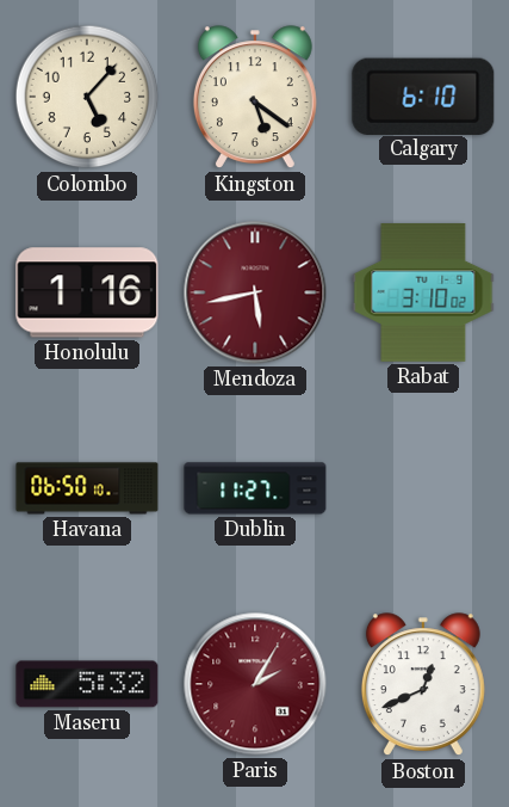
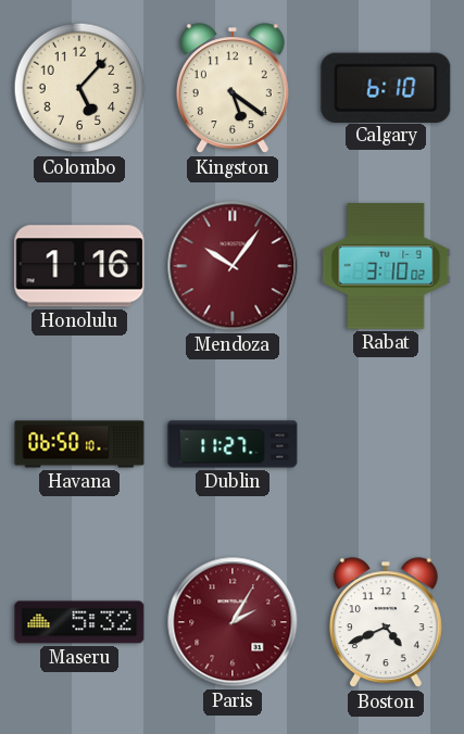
Mendoza: 5:43 -> 10:06 (233, 266)
Boston: 12:41 -> 4:41 (386, 623)
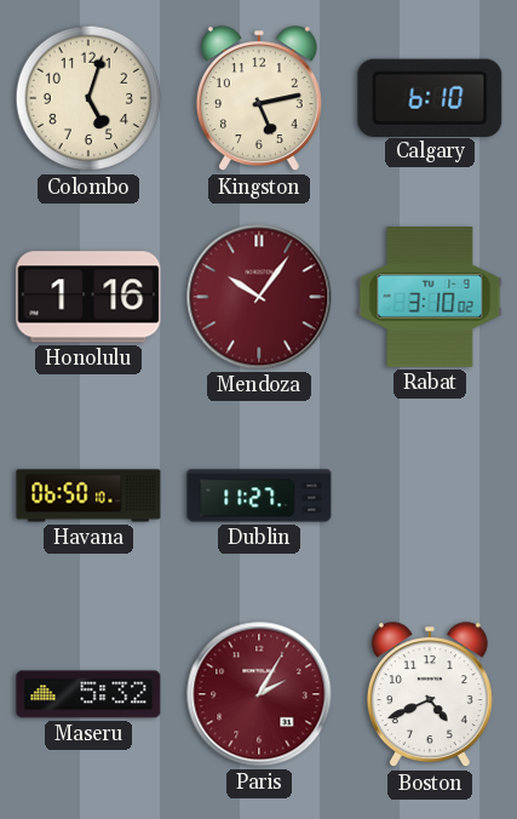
Colombo: 5:07 -> 5:03 (88, 98)
Kingston: 5:21 -> 5:13 (259, 99)
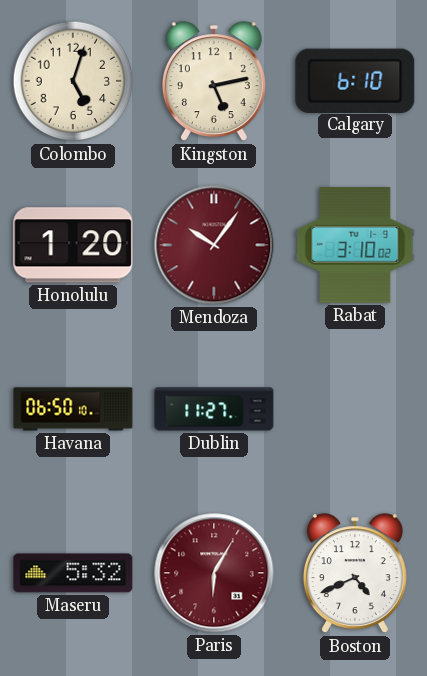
Honolulu: 1:16 -> 1:20 (73, 245)
Paris: 2:05 -> 6:05 (214, 573)
